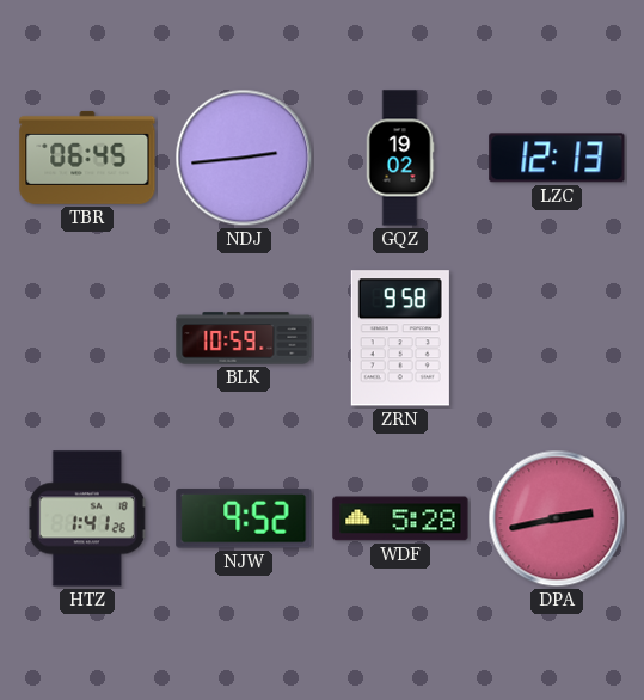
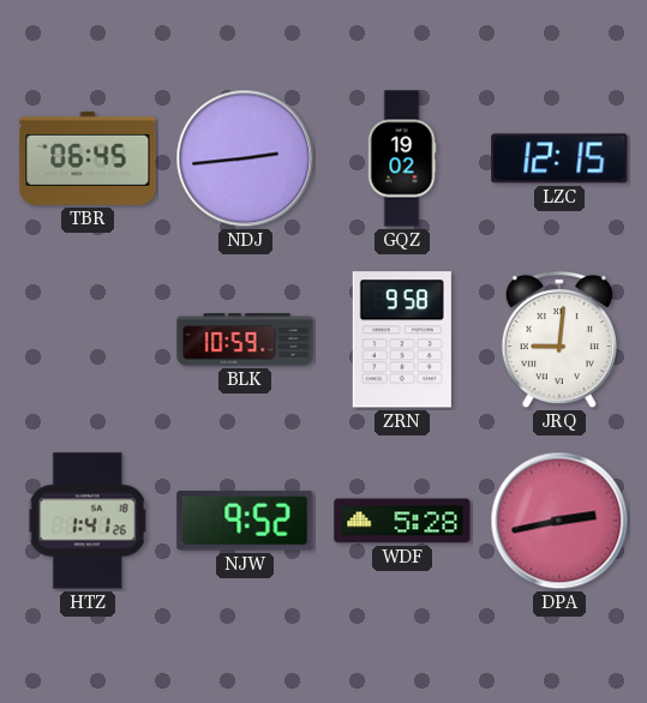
LZC: 12:13 -> 12:15 (559, 158)
JRQ: none -> 9:01 (559, 340)
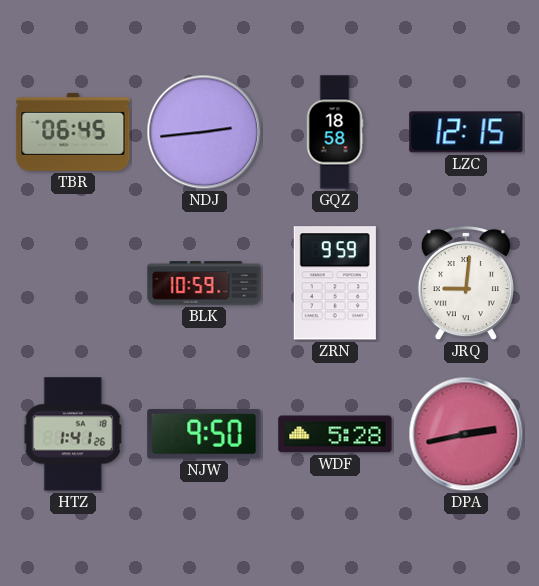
GQZ: 19:02 -> 18:58 (335, 132)
ZRN: 9:58 -> 9:59 (335, 283)
NJW: 9:52 -> 9:50 (204, 434)
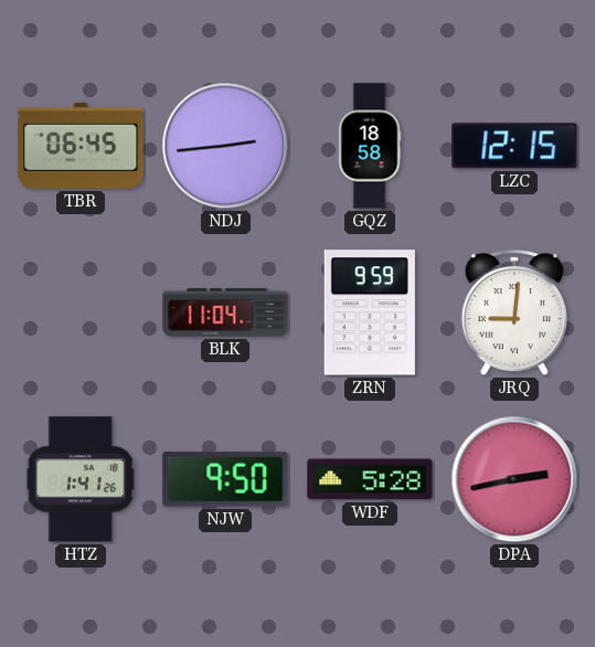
BLK: 10:59 -> 11:04 (225, 312)
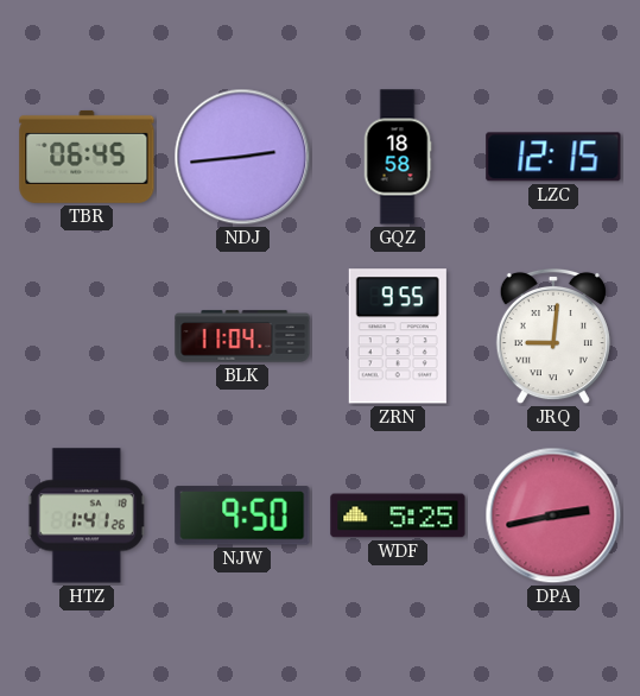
ZRN: 9:59 -> 9:55 (398, 336)
WDF: 5:28 -> 5:25 (398, 515)
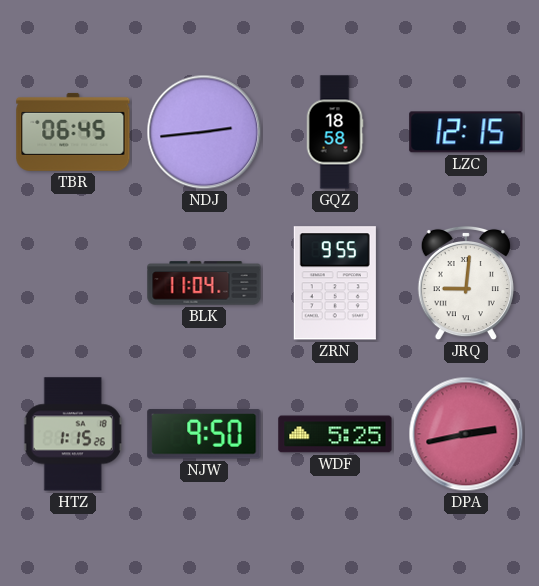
HTZ: 1:41 -> 1:15 (73, 434)
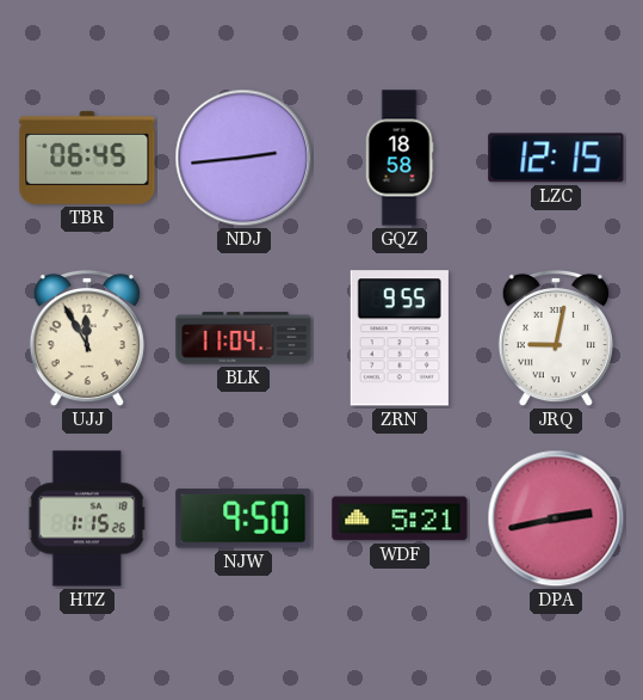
UJJ: none -> 11:55 (87, 338)
JRQ: 9:01 -> 9:02 (556, 338)
WDF: 5:25 -> 5:21 (400, 518)
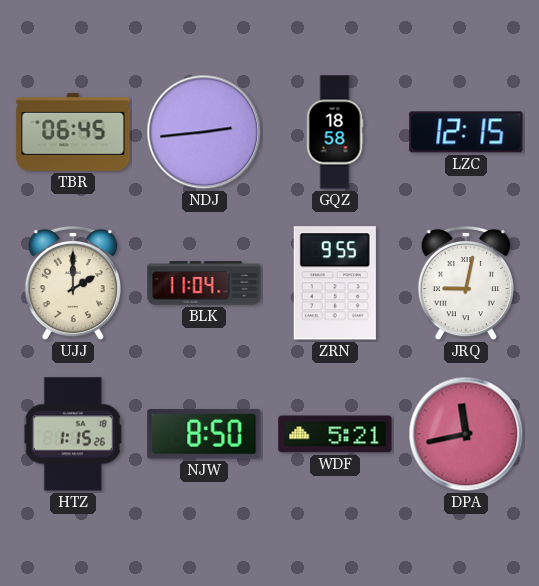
UJJ: 11:55 -> 2:00 (73, 283)
NJW: 9:50 -> 8:50 (204, 434)
DPA: 2:43 -> 11:43 (466, 434)
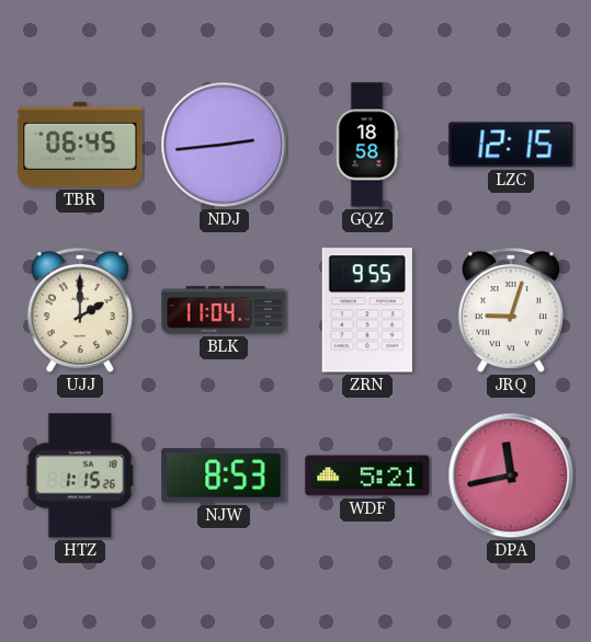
JRQ: 9:02 -> 9:03 (511, 310)
NJW: 8:50 -> 8:53 (224, 475)
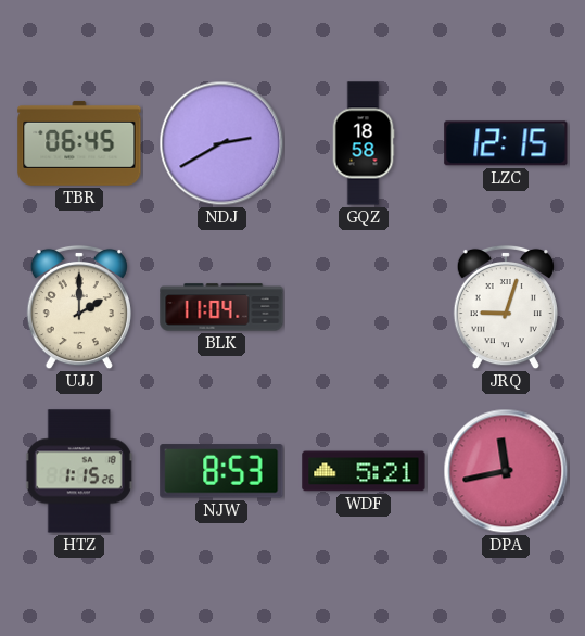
NDJ: 2:44 -> 2:40 (221, 143)
ZRN: 9:55 -> none (367, 310)
